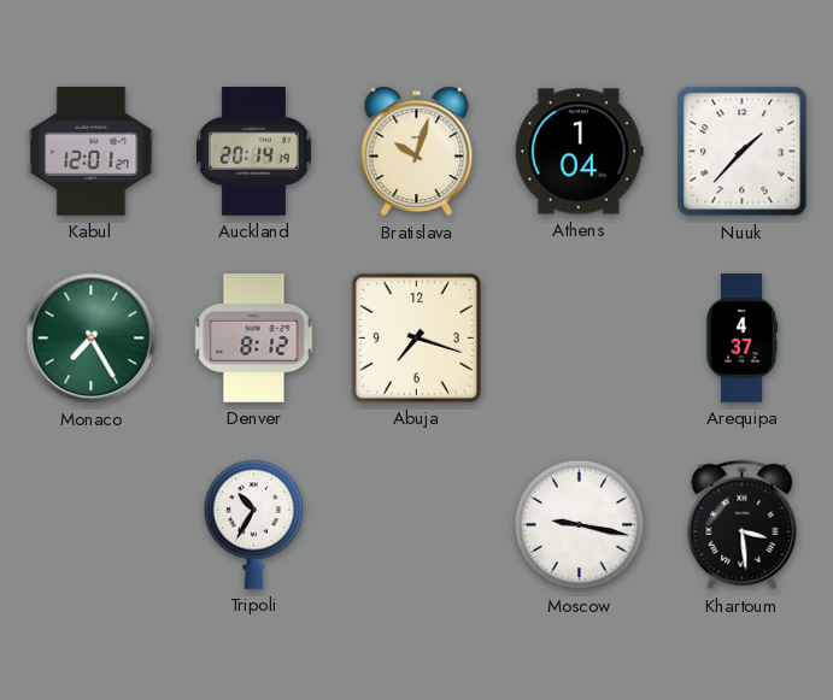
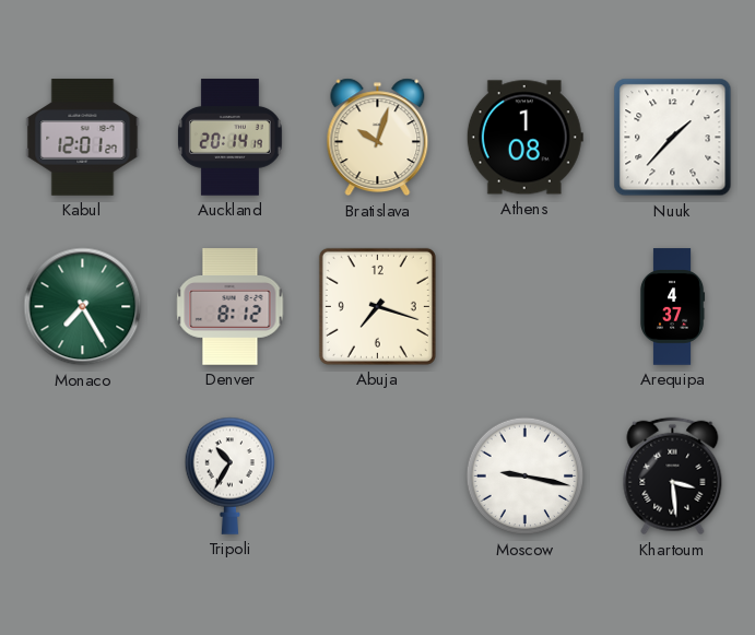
Athens: 1:04 -> 1:08 (524, 138)
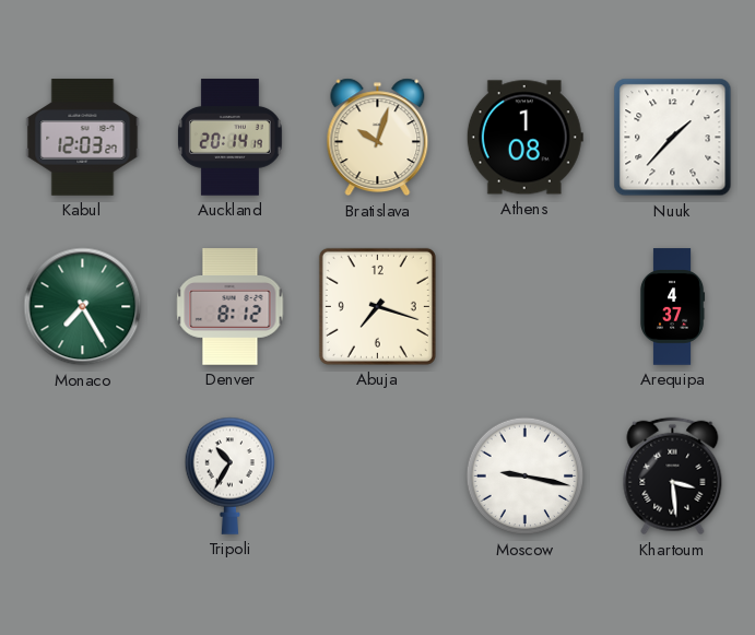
Kabul: 12:01 -> 12:03 (83, 138)
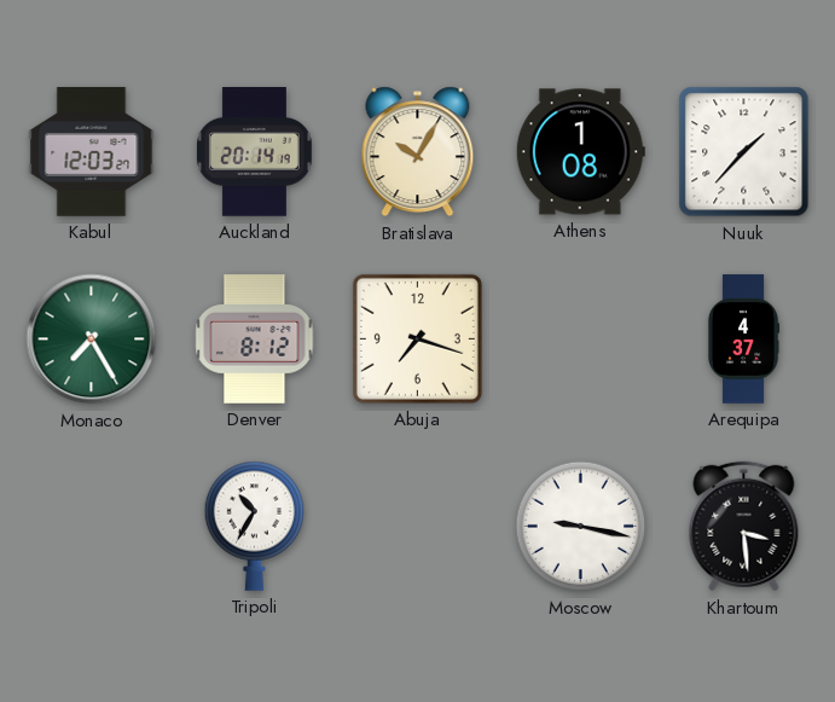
Bratislava: 10:03 -> 10:05 (418, 152)
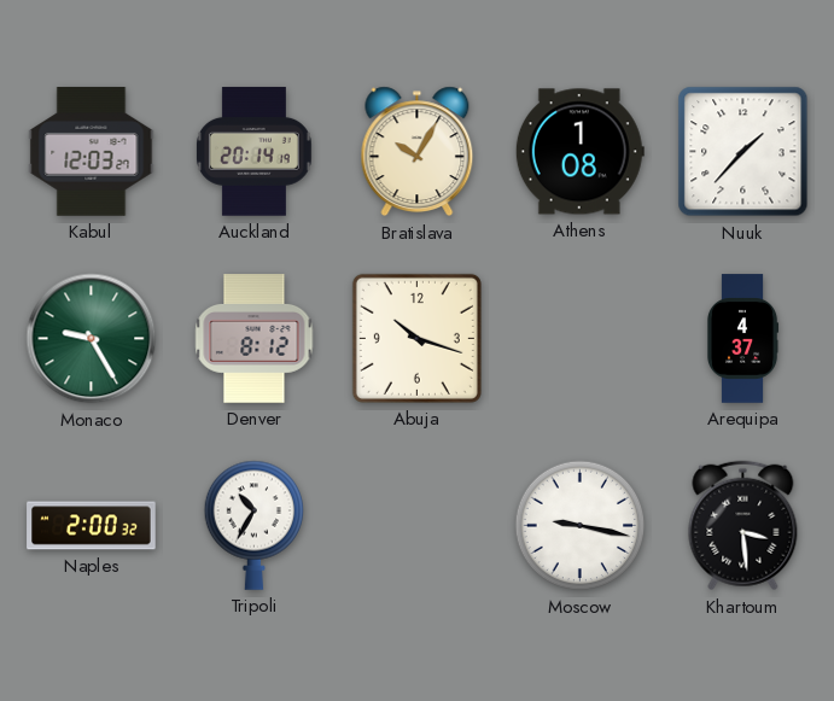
Monaco: 7:25 -> 9:25 (92, 339)
Abuja: 7:18 -> 10:18 (416, 338)
Naples: none -> 2:00 (92, 526)
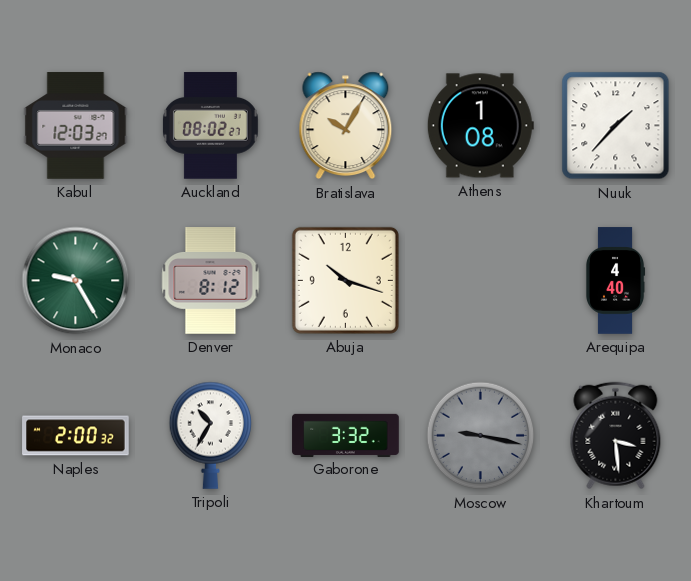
Auckland: 20:14 -> 08:02 (210, 126)
Arequipa: 4:37 -> 4:40 (615, 281)
Gaborone: none -> 3:32 (346, 435)
Moscow dial: white -> grey (481, 436)
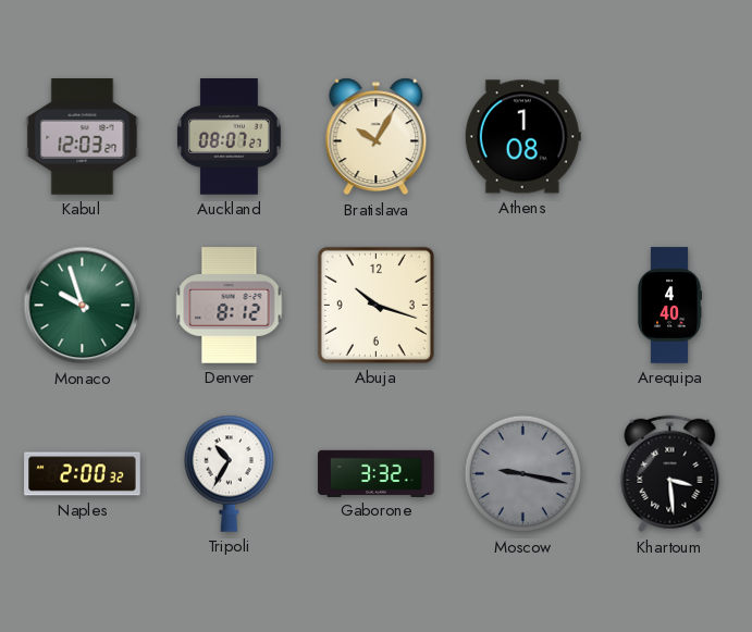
Auckland: 08:02 -> 08:07 (229, 137)
Nuuk: 1:37 -> none (616, 126)
Monaco: 9:25 -> 9:57 (83, 306)
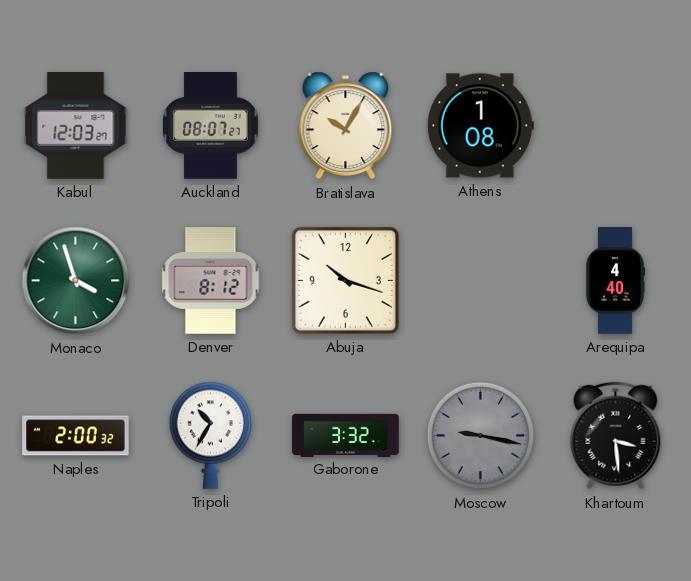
Monaco: 9:57 -> 3:57 (76, 281)
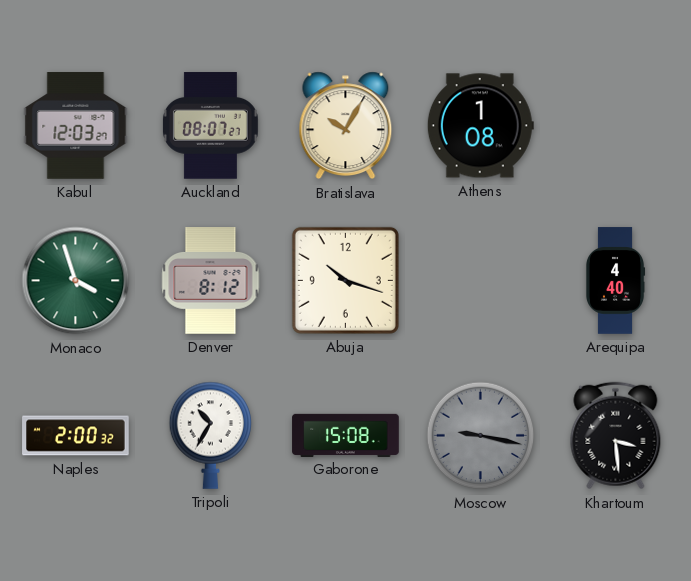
Gaborone: 3:32 -> 15:08 (346, 435)
